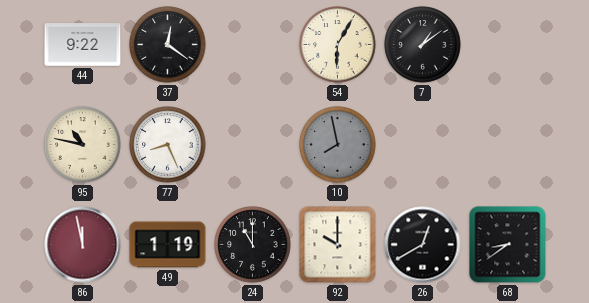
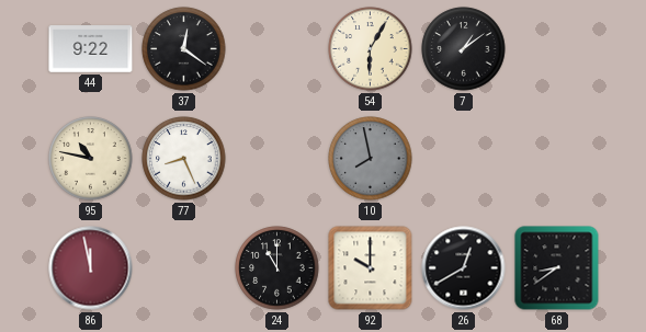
49: 1:19 -> none (168, 245)
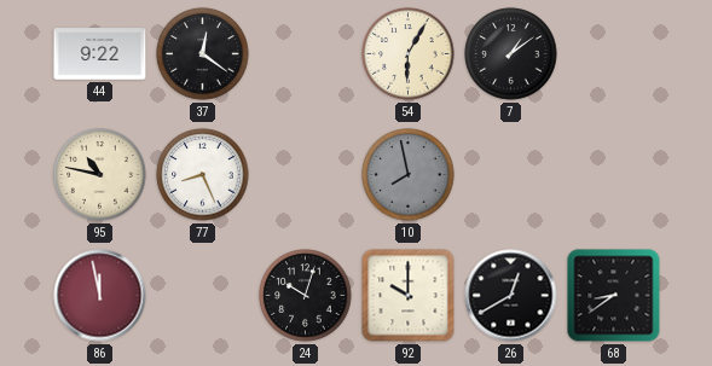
24: 11:00 -> 10:03 (306, 296)
